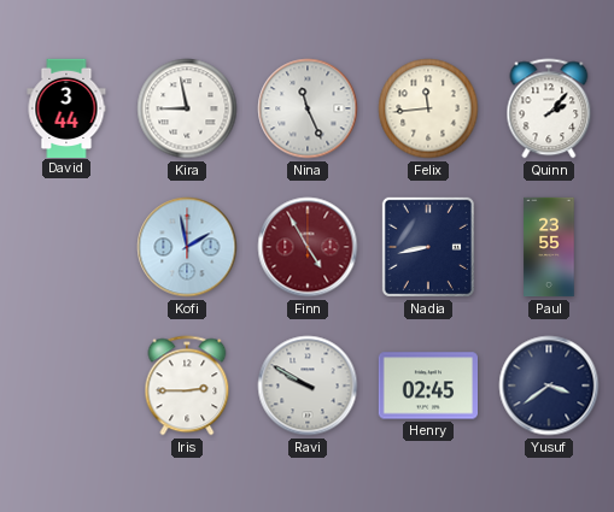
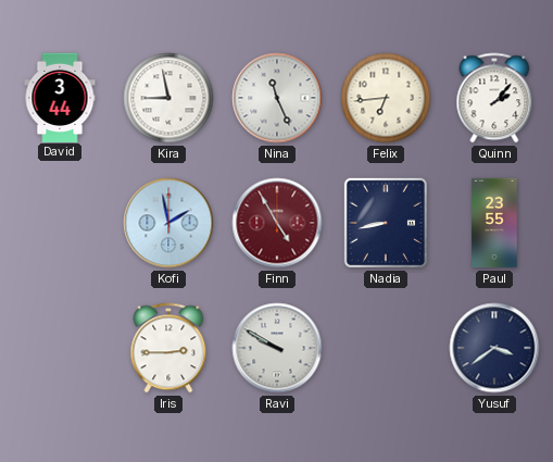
Felix: 11:44 -> 6:44 (386, 98)
Henry: 02:45 -> none (427, 386)
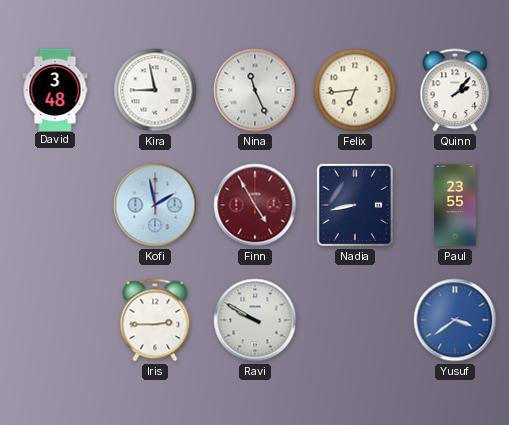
David: 3:44 -> 3:48 (55, 89)
Yusuf dial: navy -> blue (455, 320)
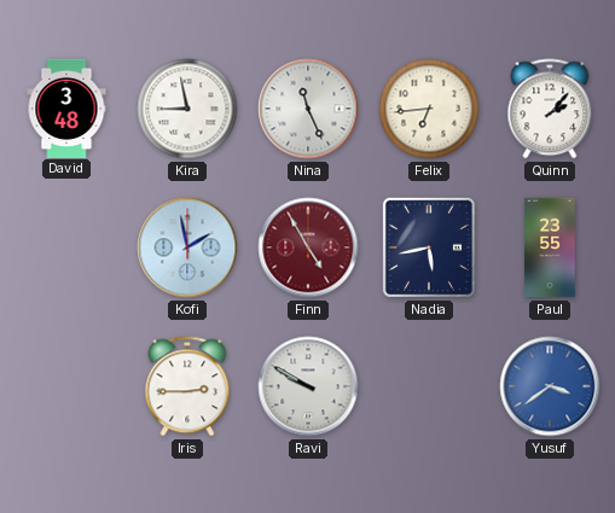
Nadia: 8:43 -> 5:43 (429, 247)
